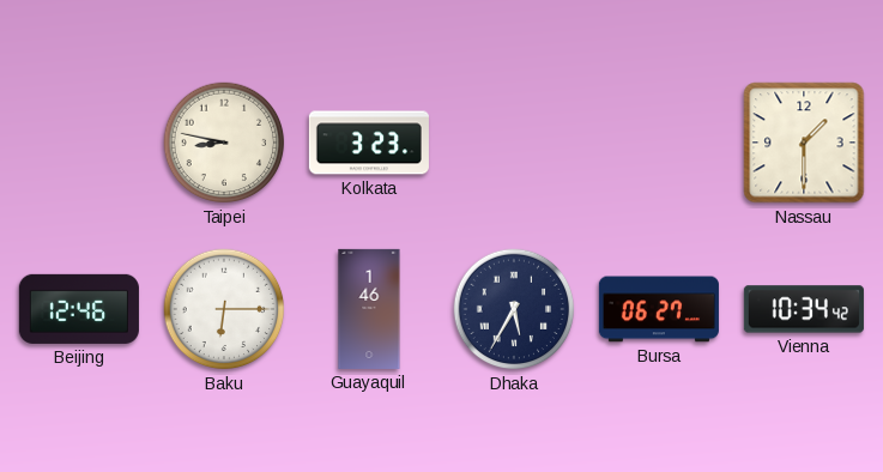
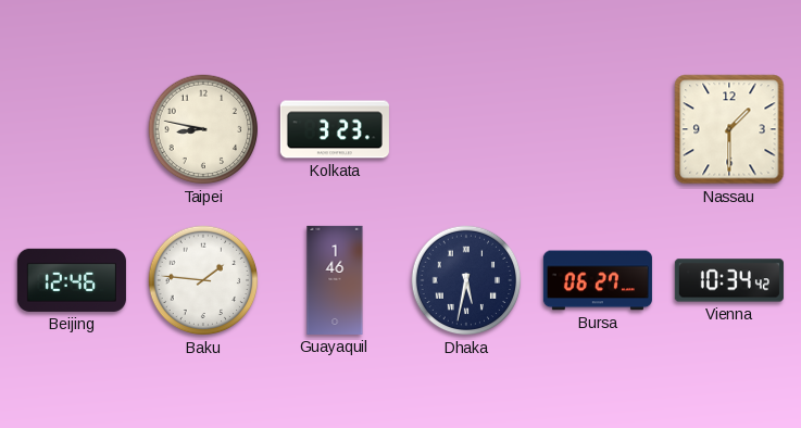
Baku: 6:15 -> 1:46 (203, 280)
Dhaka: 5:35 -> 5:32 (466, 280)
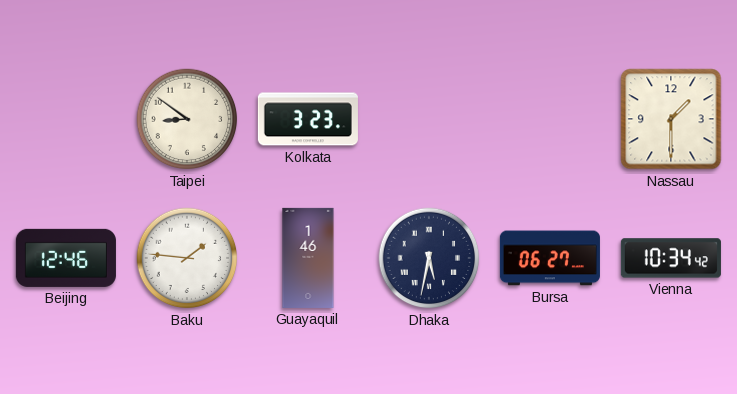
Taipei: 8:47 -> 8:51 (187, 119)
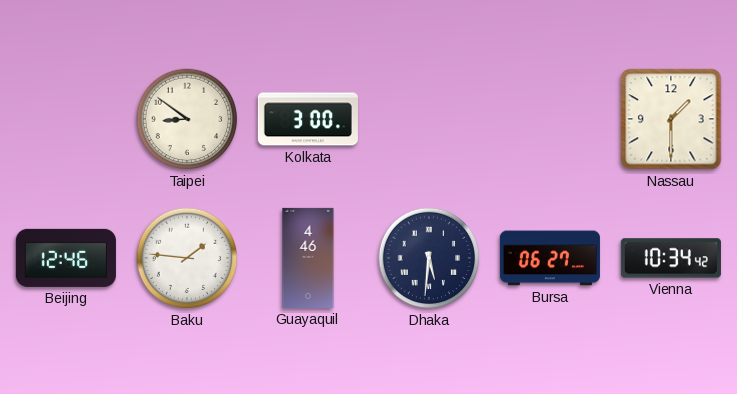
Kolkata: 3:23 -> 3:00 (308, 119)
Guayaquil: 1:46 -> 4:46 (308, 258)
Dhaka: 5:32 -> 5:31 (429, 258)
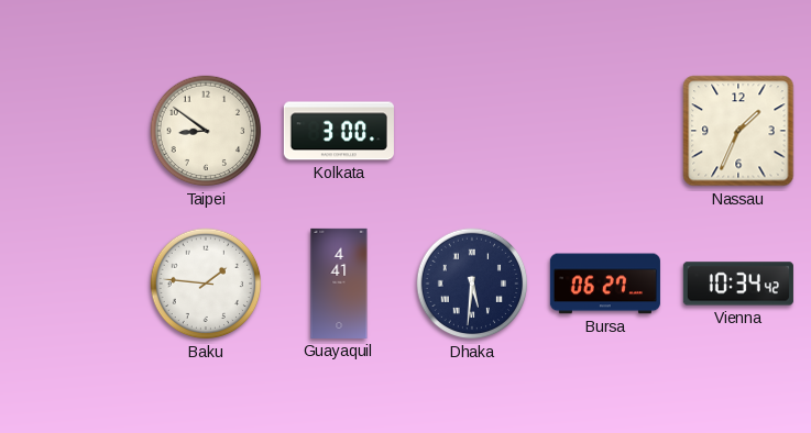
Nassau: 1:30 -> 1:34 (738, 131)
Beijing: 12:46 -> none (66, 258)
Guayaquil: 4:46 -> 4:41 (339, 284)
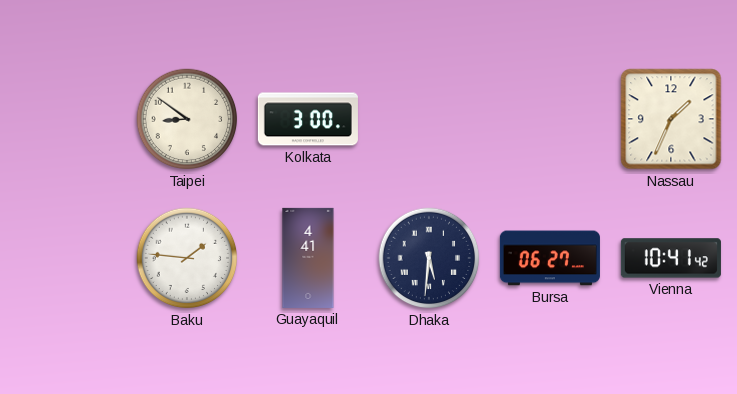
Vienna: 10:34 -> 10:41 (671, 258)
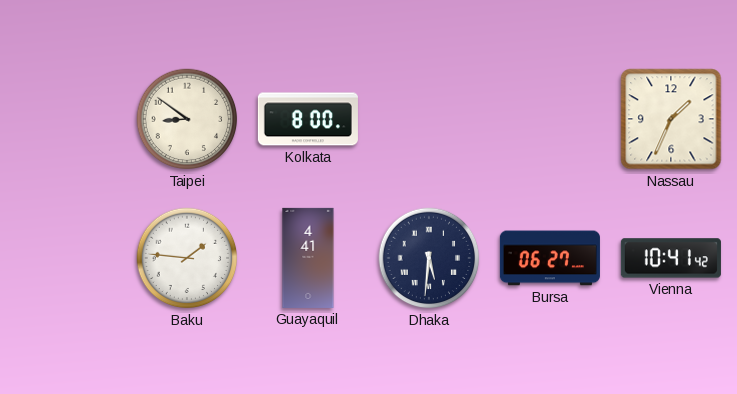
Kolkata: 3:00 -> 8:00 (308, 119)
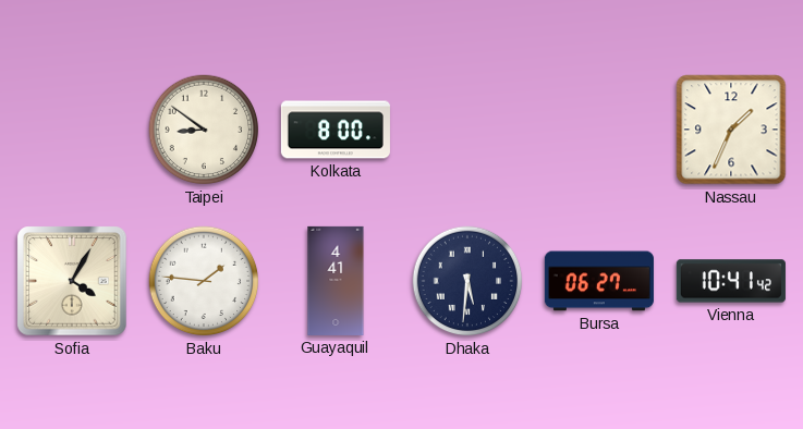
Sofia: none -> 4:05 (72, 281)
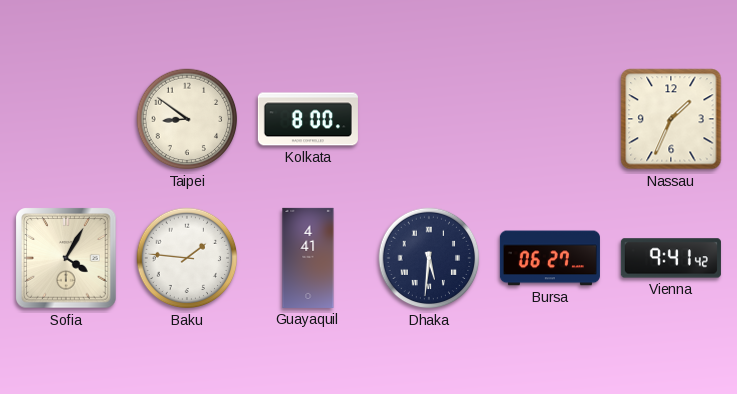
Vienna: 10:41 -> 9:41 (671, 258)
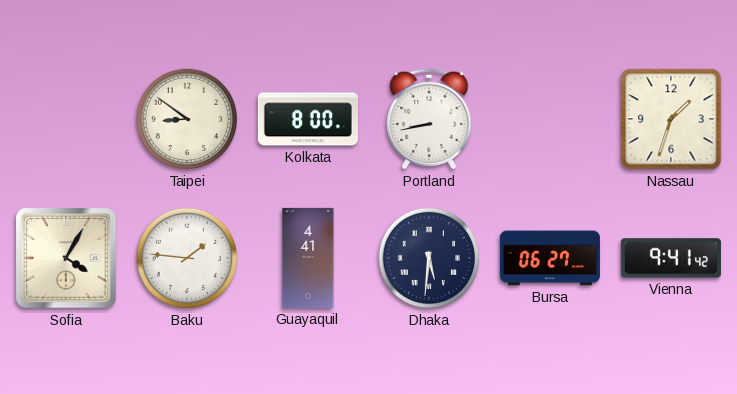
Portland: none -> 8:43 (429, 119)
Nassau: 1:34 -> 1:33 (671, 119)
